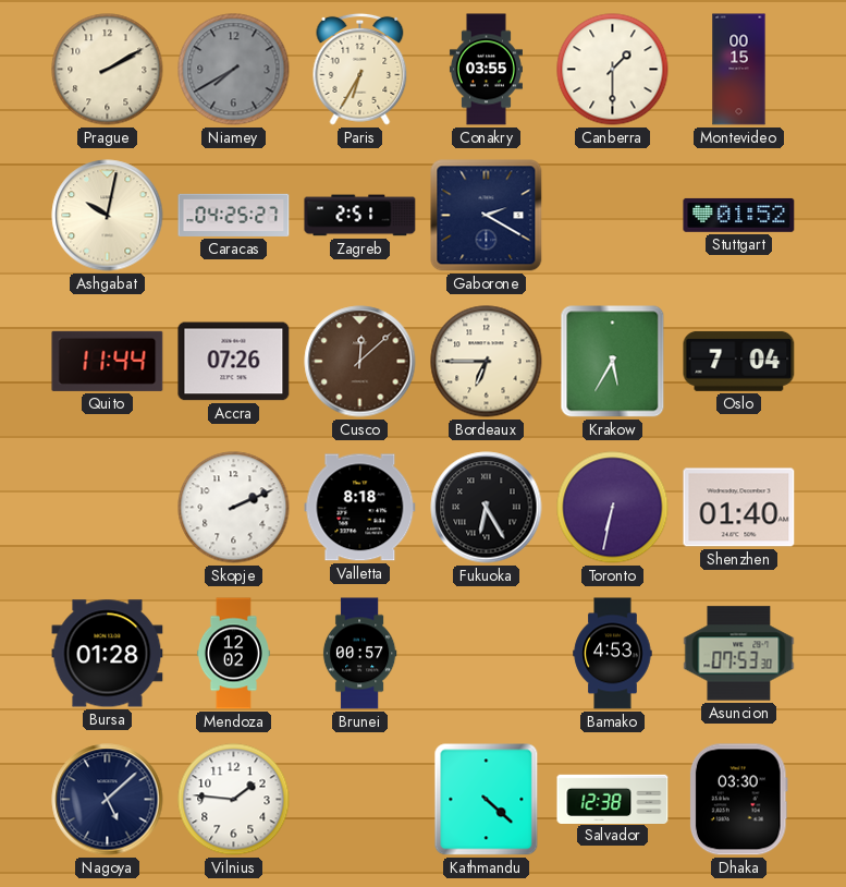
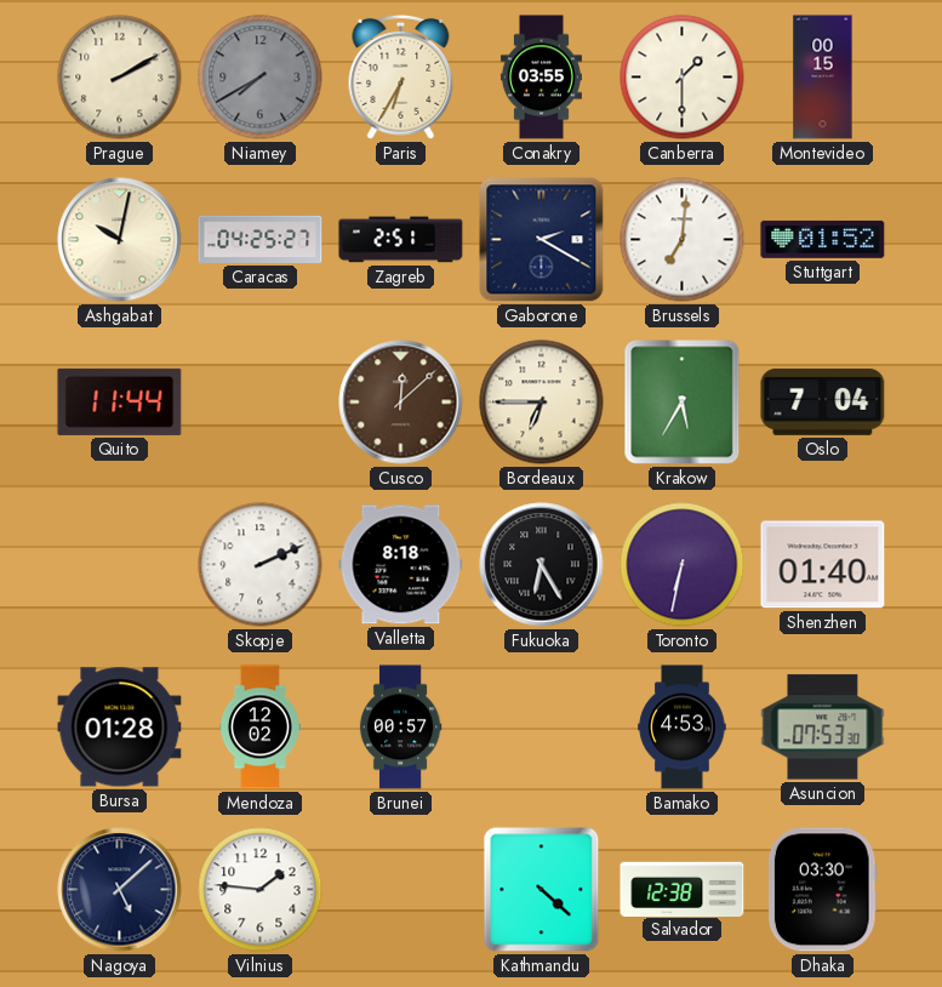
Brussels: none -> 7:01 (683, 240)
Accra: 07:26 -> none (234, 362)
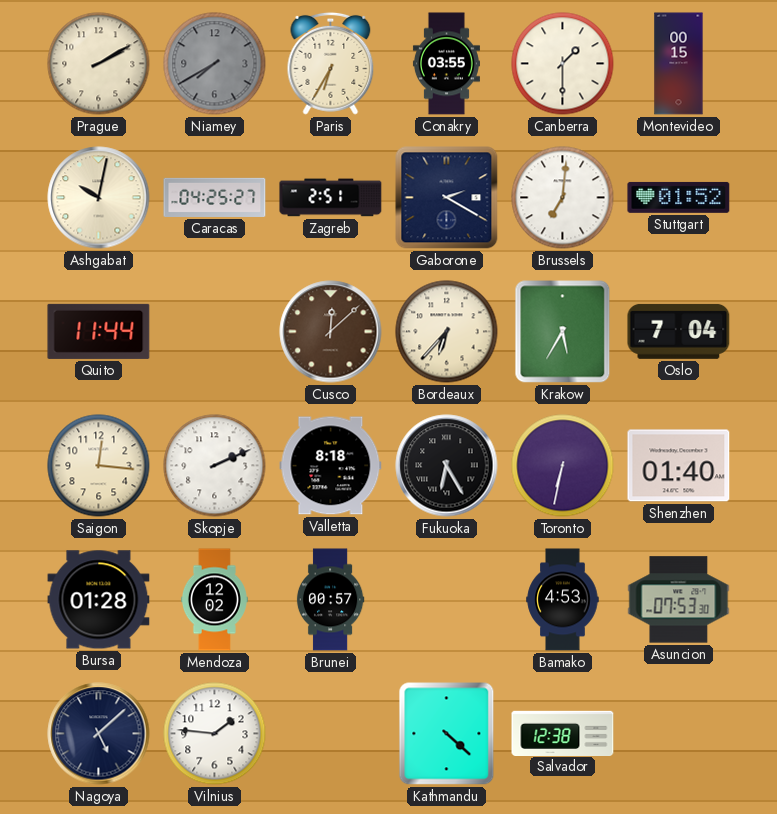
Bordeaux: 6:45 -> 6:37 (447, 332)
Saigon: none -> 12:16 (99, 466)
Dhaka: 03:30 -> none (822, 890)
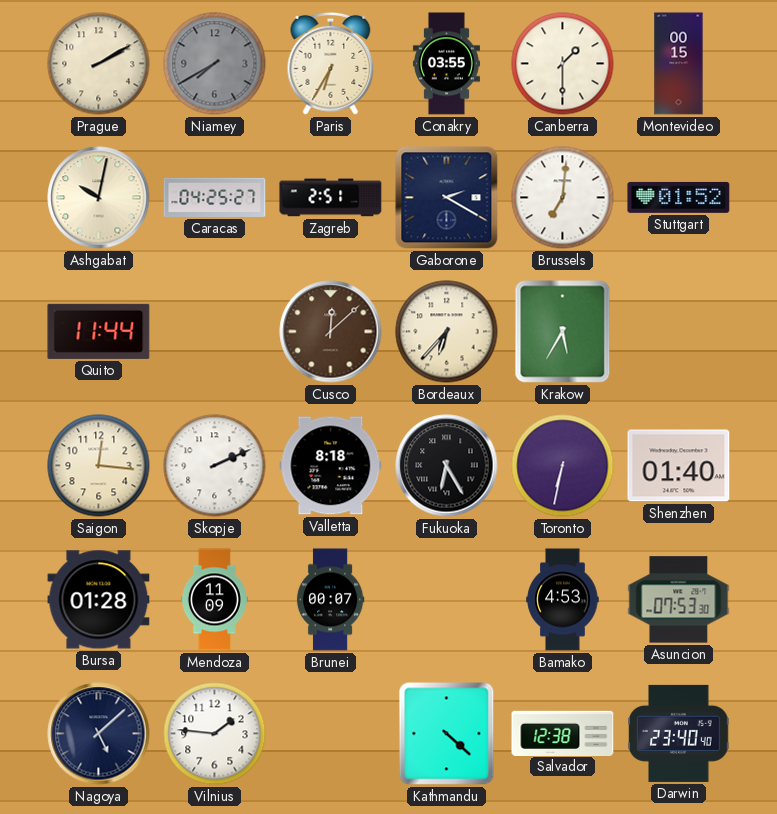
Oslo: 7:04 -> none (679, 331)
Mendoza: 12:02 -> 11:09 (214, 600)
Brunei: 00:57 -> 00:07 (330, 600)
Darwin: none -> 23:40 (679, 733)
